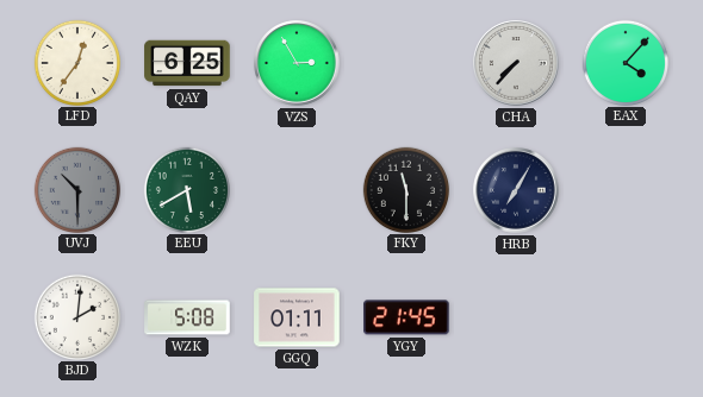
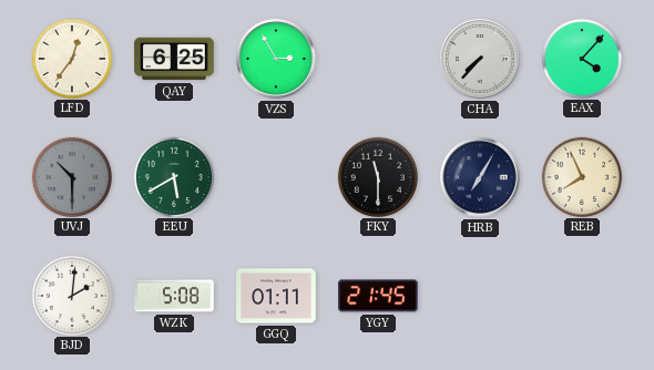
REB: none -> 7:56 (581, 176)
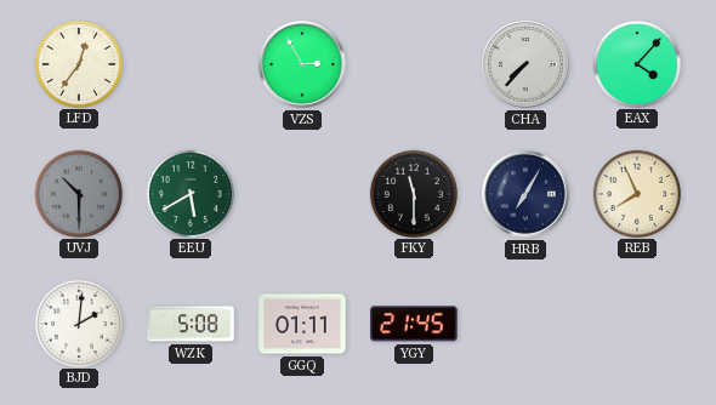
QAY: 6:25 -> none (174, 59)
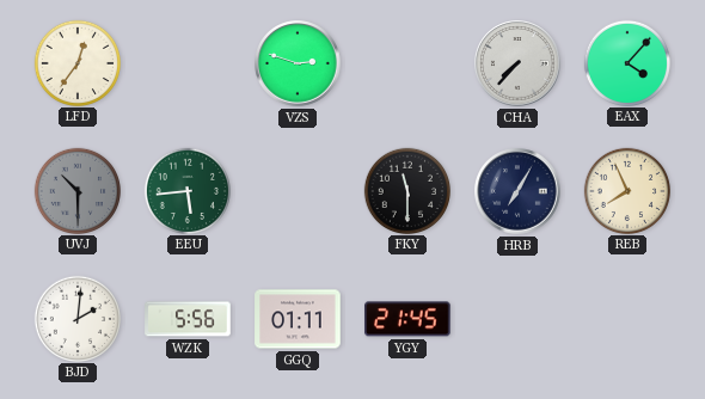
VZS: 2:55 -> 2:48 (298, 63)
EEU: 5:40 -> 5:44 (186, 190)
WZK: 5:08 -> 5:56 (188, 319)
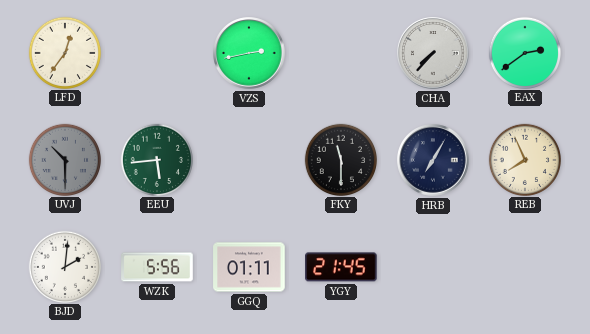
VZS: 2:48 -> 2:43 (249, 53)
EAX: 4:07 -> 2:39 (524, 52)
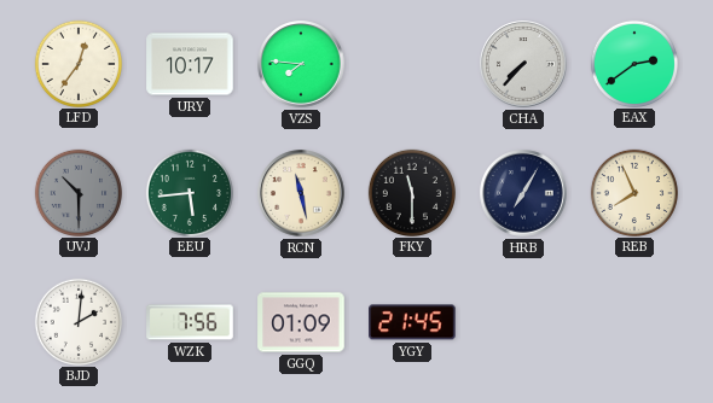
URY: none -> 10:17 (190, 64)
VZS: 2:43 -> 7:46 (301, 64)
RCN: none -> 11:28 (301, 193)
WZK: 5:56 -> 7:56 (190, 322)
GGQ: 01:11 -> 01:09 (301, 322)
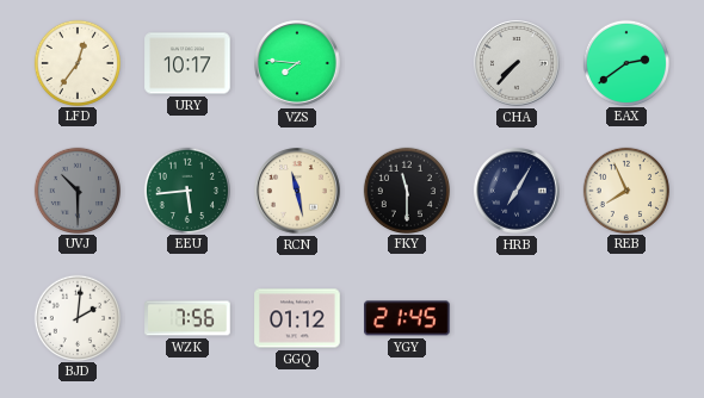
GGQ: 01:09 -> 01:12 (297, 318)
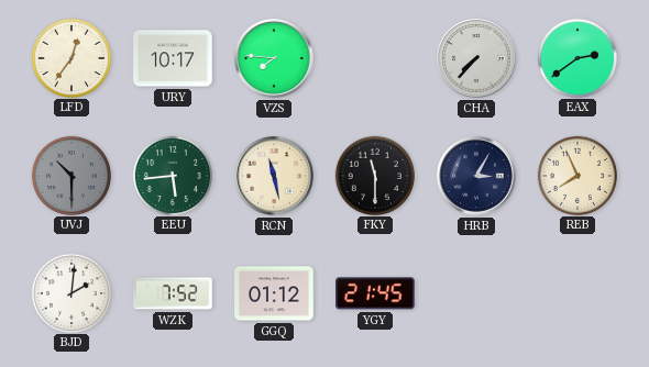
HRB: 7:05 -> 3:05 (476, 176)
WZK: 7:56 -> 7:52 (173, 293)
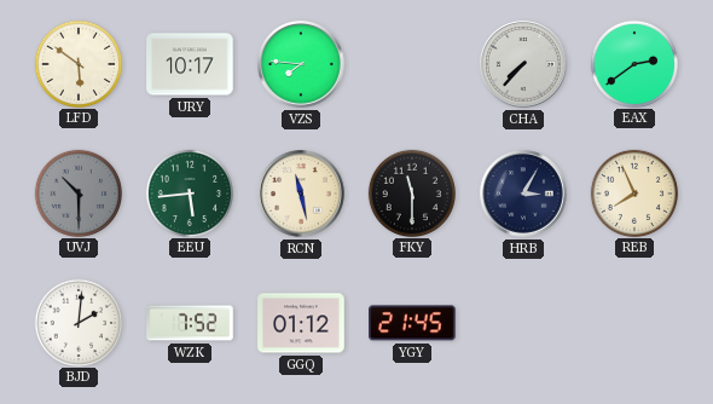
LFD: 12:36 -> 5:51 (77, 63)
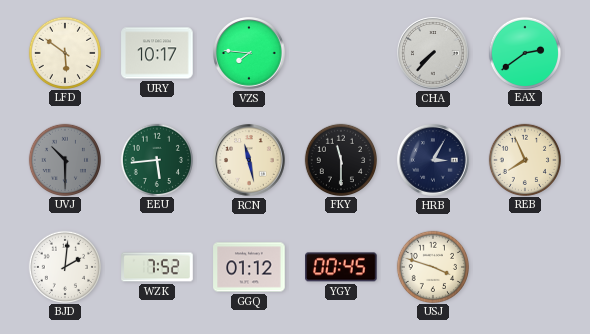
YGY: 21:45 -> 00:45 (341, 267)
USJ: none -> 3:48 (432, 266)
